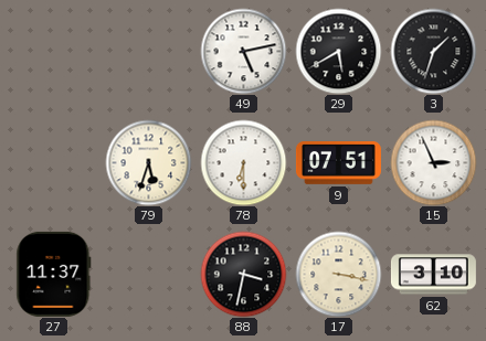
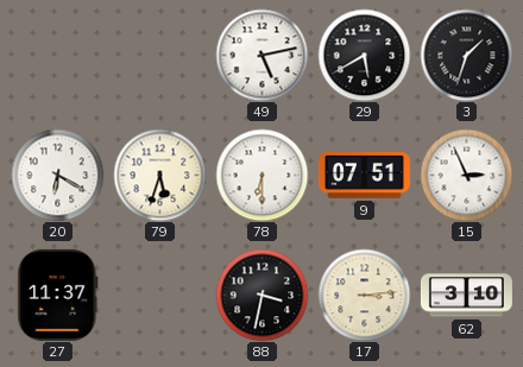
20: none -> 6:20 (57, 175)
17: 3:17 -> 3:14 (364, 295)
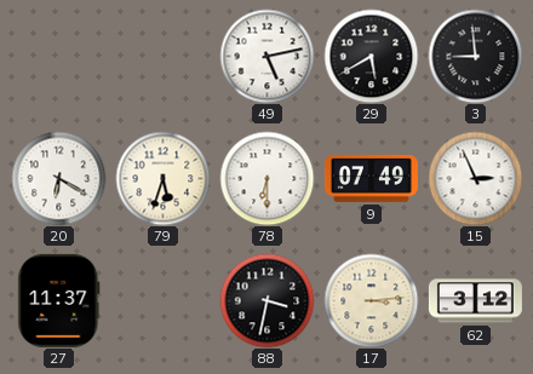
3: 1:33 -> 8:59 (475, 56)
9: 07:51 -> 07:49 (371, 179)
62: 3:10 -> 3:12 (475, 301)
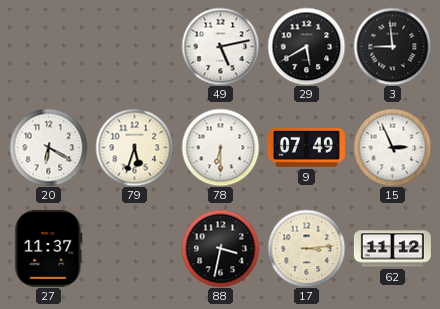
62: 3:12 -> 11:12 (392, 249)
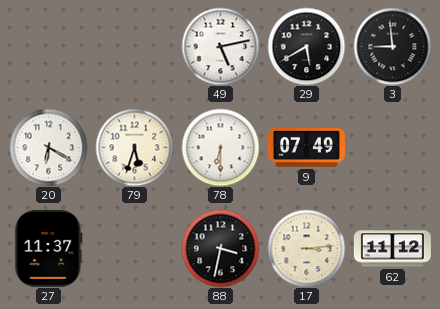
15: 2:56 -> none (392, 147)
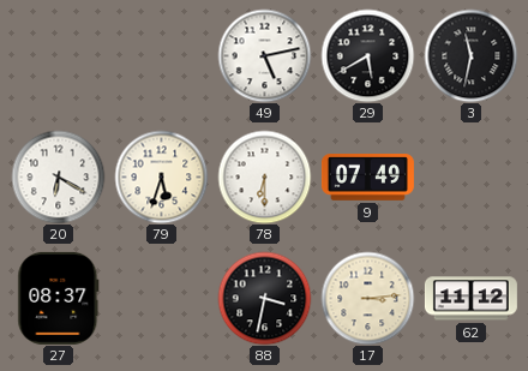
3: 8:59 -> 11:32 (470, 55)
27: 11:37 -> 08:37 (59, 298)
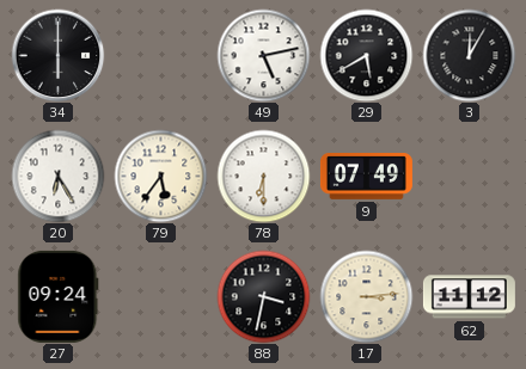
34: none -> 6:00 (57, 55)
3: 11:32 -> 12:05 (469, 55)
20: 6:20 -> 6:25 (57, 176)
79: 5:33 -> 5:36 (160, 176)
27: 08:37 -> 09:24 (59, 296)
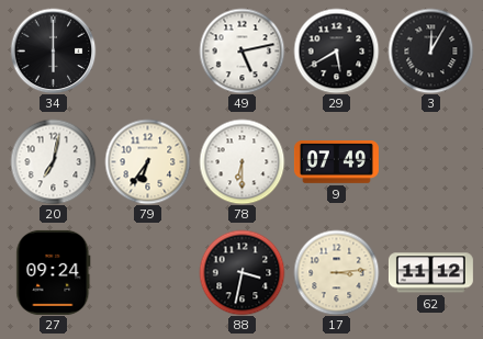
20: 6:25 -> 7:02 (53, 161)
79: 5:36 -> 6:36 (147, 161)
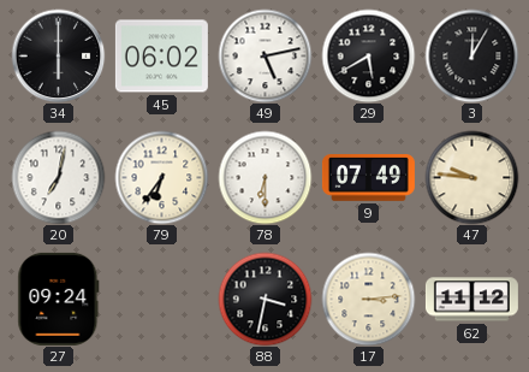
45: none -> 06:02 (161, 57)
47: none -> 9:46 (471, 177)
